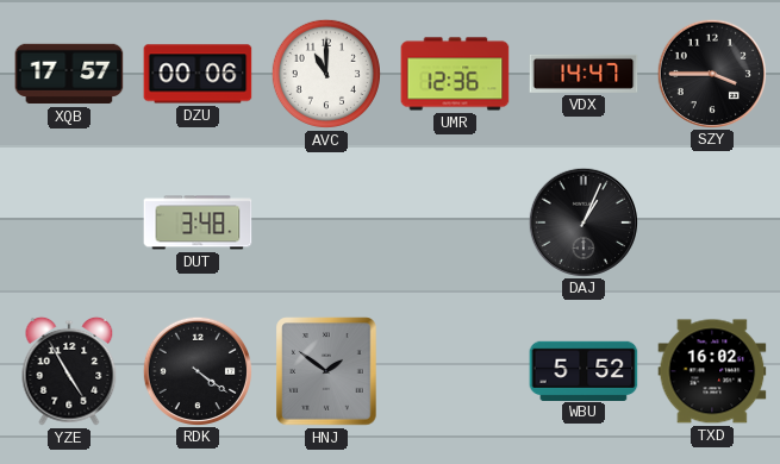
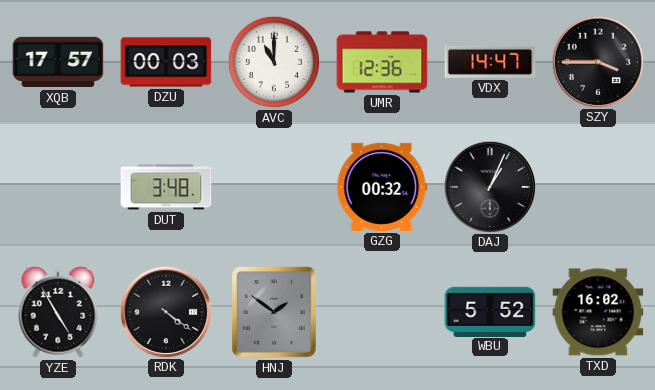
DZU: 00:06 -> 00:03 (166, 62)
GZG: none -> 00:32 (382, 187)
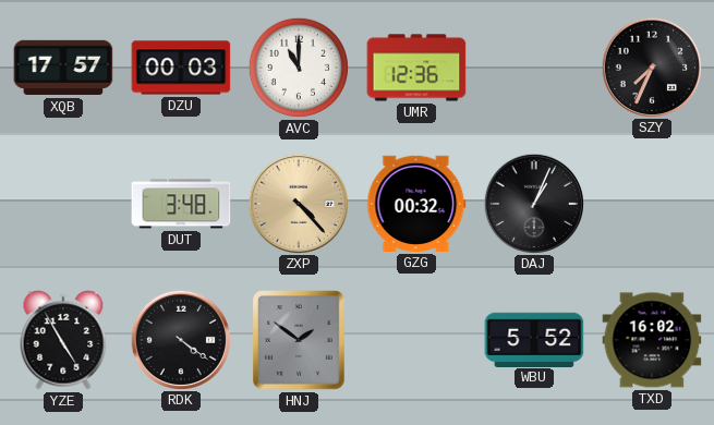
VDX: 14:47 -> none (490, 62)
SZY: 3:45 -> 7:34 (651, 66)
ZXP: none -> 4:23 (298, 203)
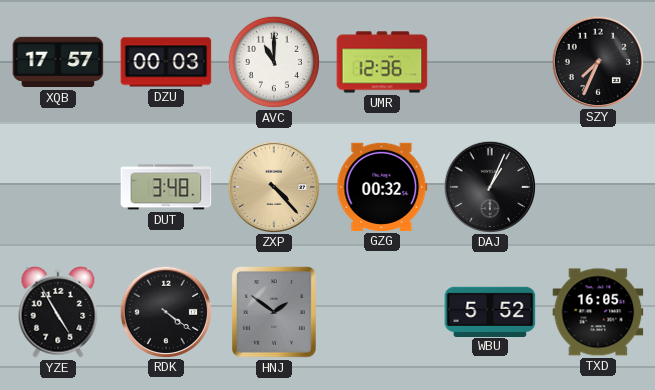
TXD: 16:02 -> 16:05 (598, 312)
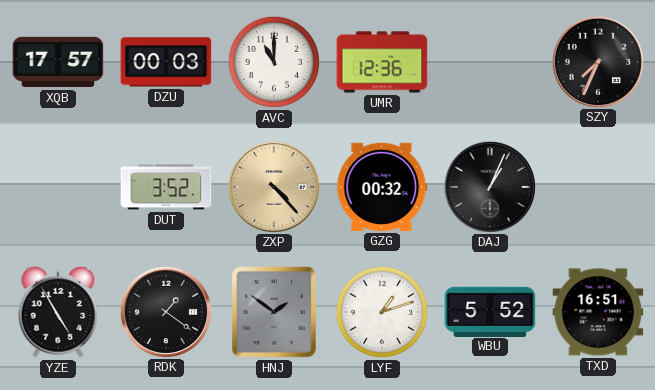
DUT: 3:48 -> 3:52 (166, 187)
RDK: 4:21 -> 1:21 (165, 311)
LYF: none -> 1:12 (382, 312)
TXD: 16:05 -> 16:51 (598, 312)
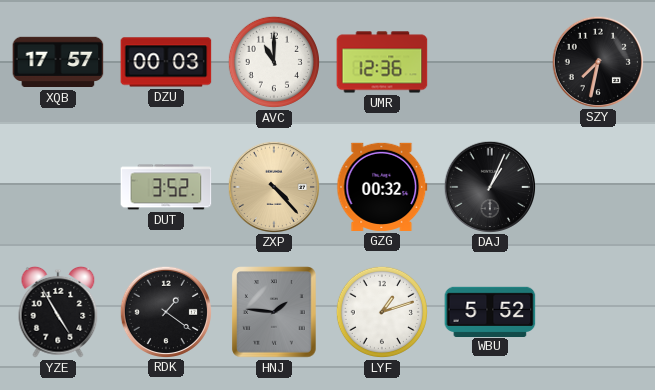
SZY: 7:34 -> 7:32 (597, 61)
HNJ: 1:51 -> 1:46 (274, 312)
TXD: 16:51 -> none (598, 312)
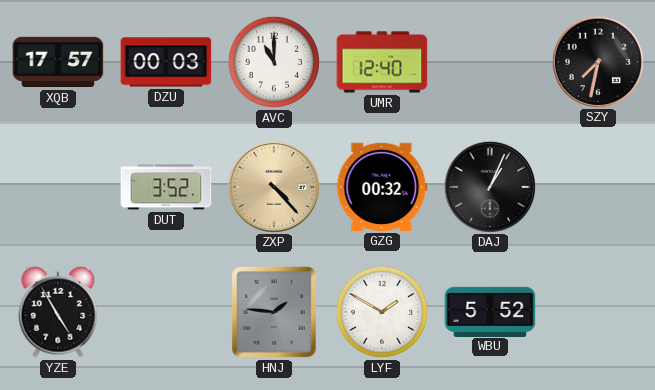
UMR: 12:36 -> 12:40 (382, 62)
RDK: 1:21 -> none (165, 311)
LYF: 1:12 -> 1:50 (382, 312)
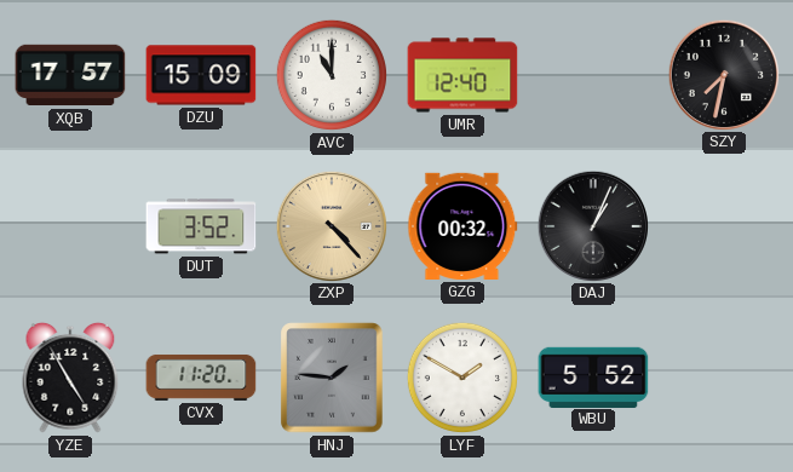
DZU: 00:03 -> 15:09 (201, 75)
CVX: none -> 11:20 (201, 378)
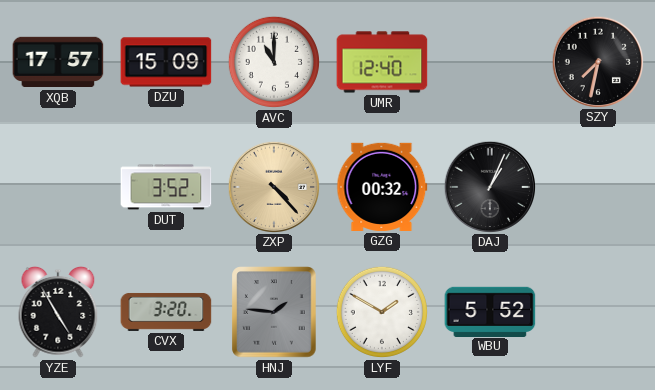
CVX: 11:20 -> 3:20 (166, 312)
